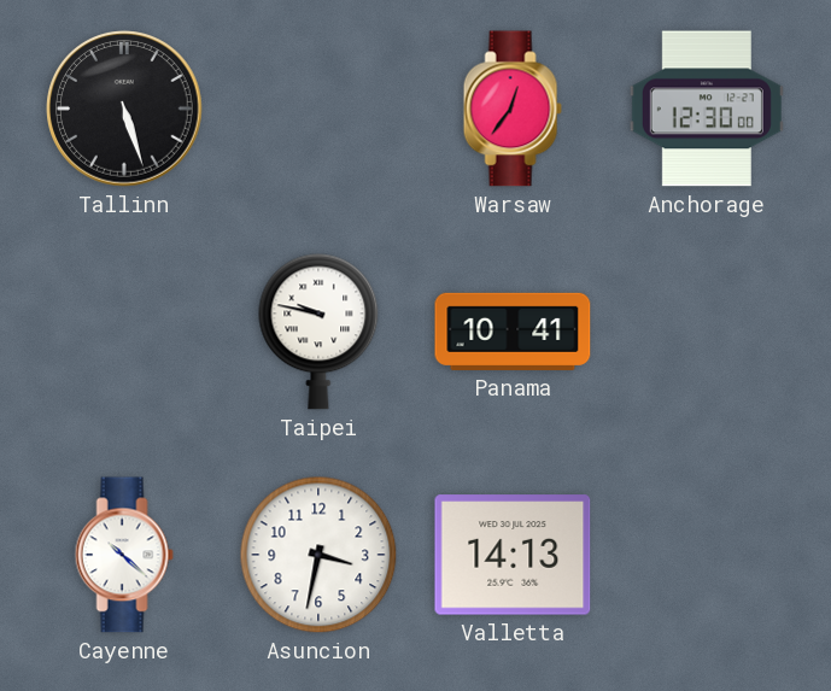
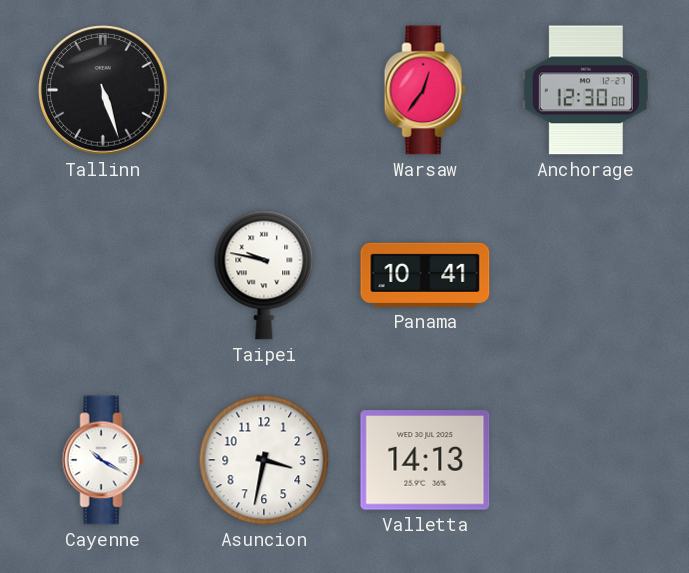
Cayenne: 10:22 -> 10:20 (103, 460)
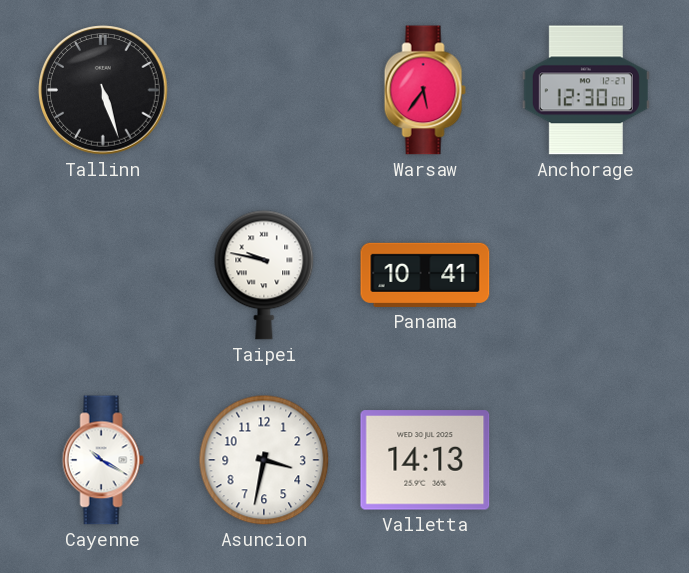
Warsaw: 12:36 -> 5:36 (425, 90)
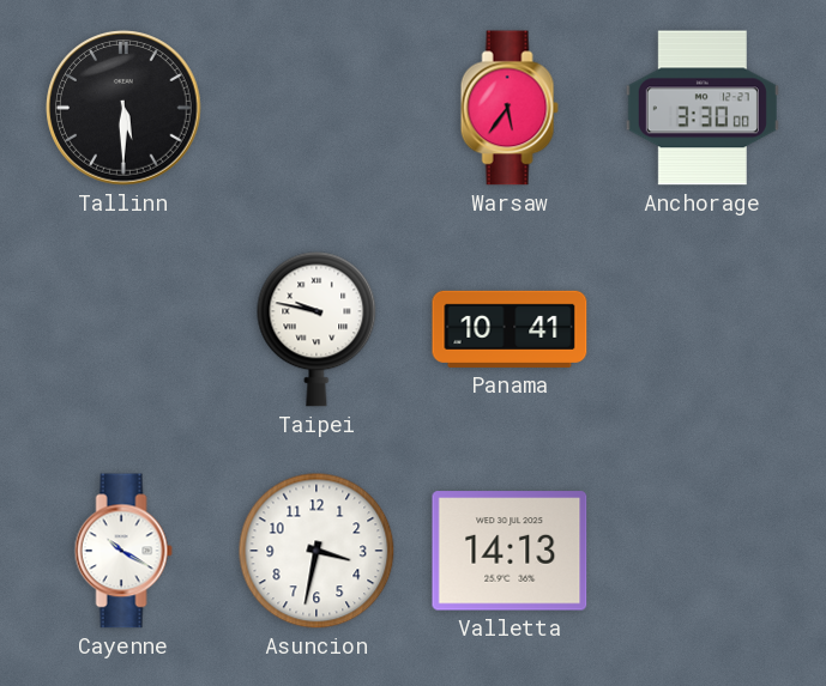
Tallinn: 5:27 -> 5:30 (123, 108)
Anchorage: 12:30 -> 3:30 (703, 108)
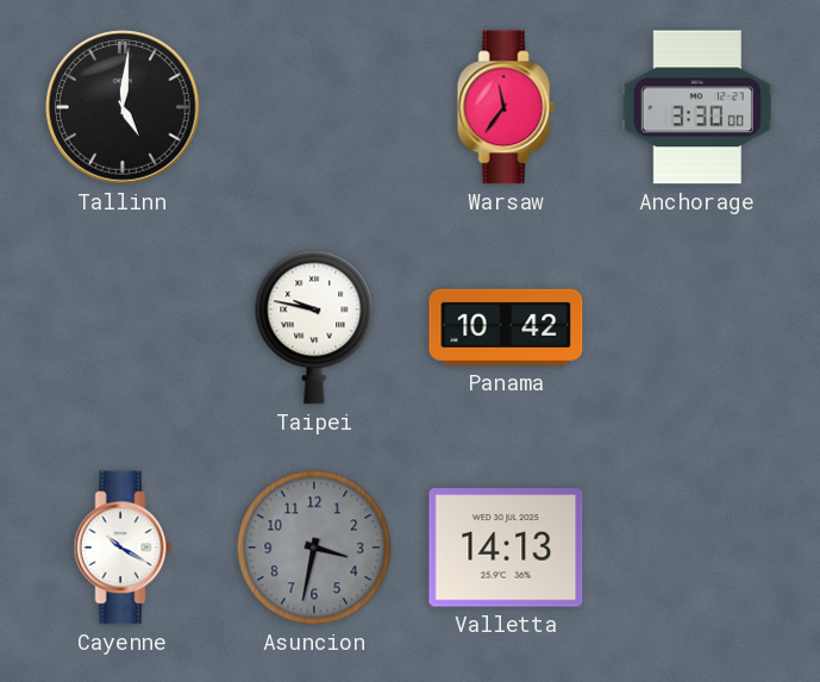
Tallinn: 5:30 -> 5:01 (123, 107)
Warsaw: 5:36 -> 11:36 (506, 107)
Panama: 10:41 -> 10:42 (506, 327)
Asuncion dial: white -> grey (314, 548)
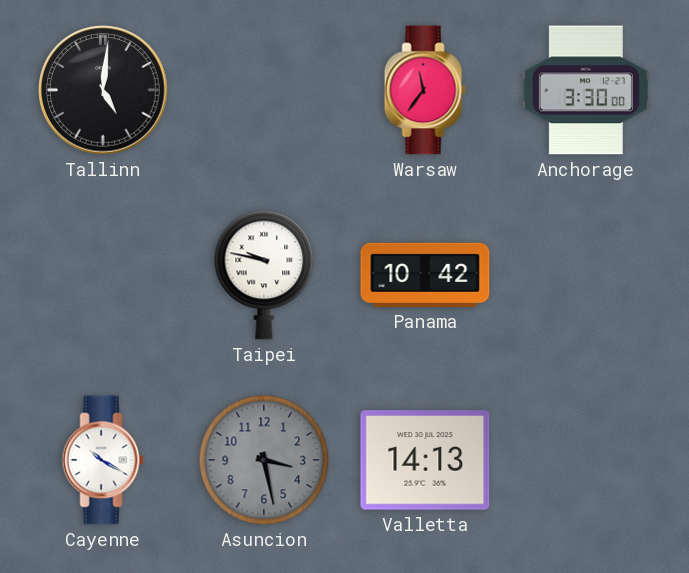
Asuncion: 3:32 -> 3:28 (264, 460)
